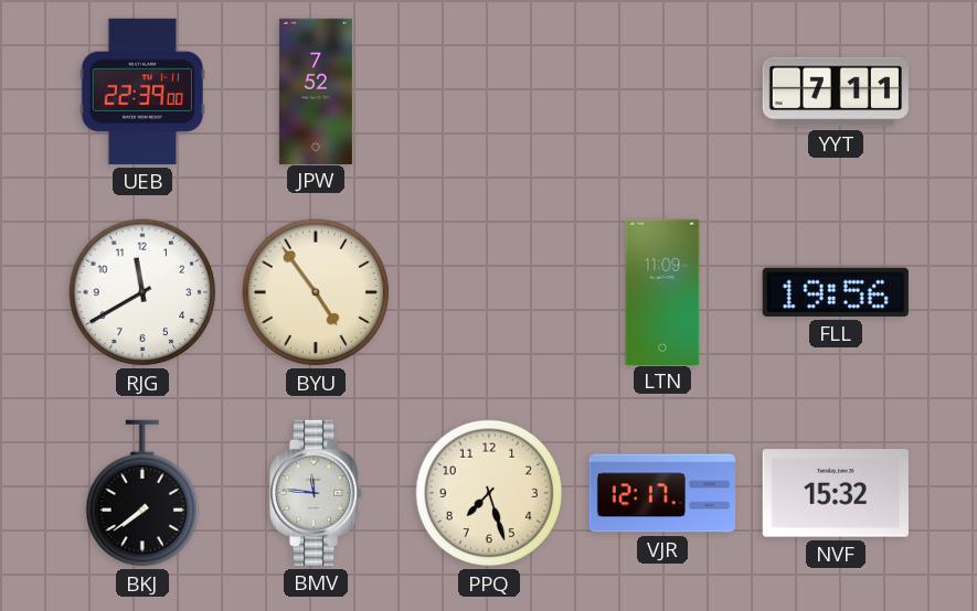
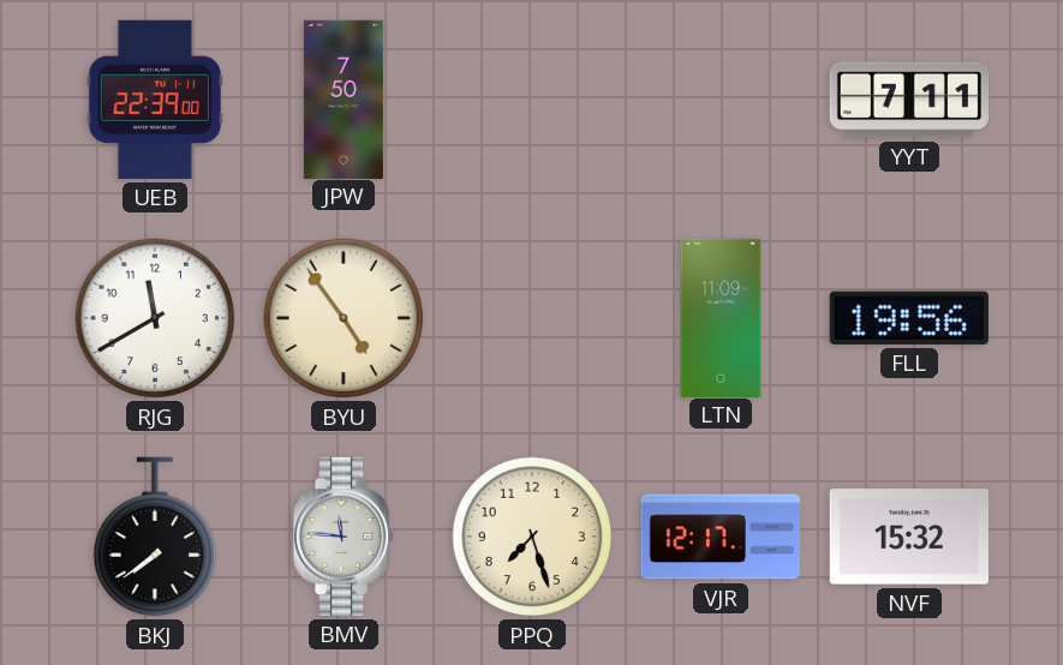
JPW: 7:52 -> 7:50 (344, 98)
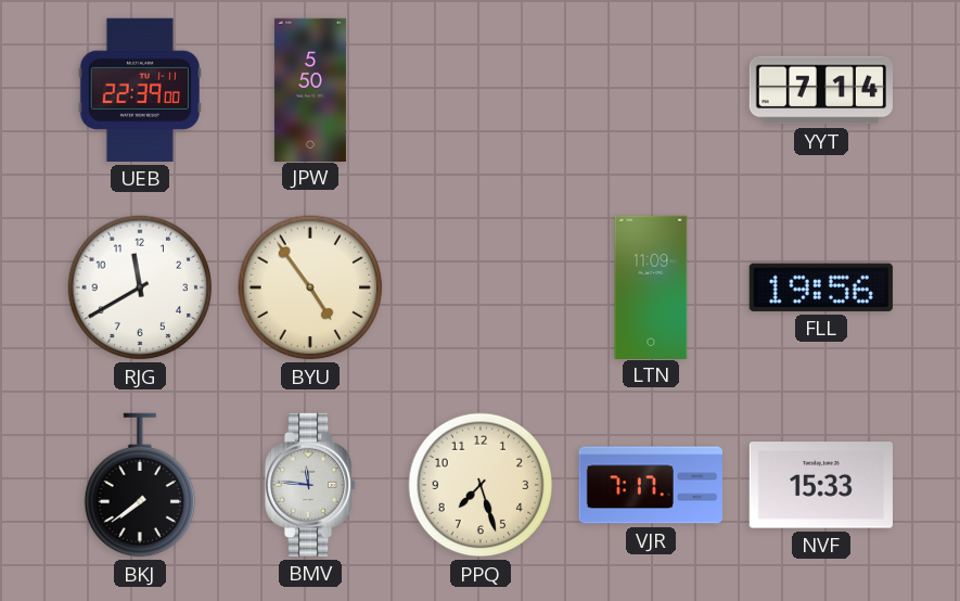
JPW: 7:50 -> 5:50 (310, 89)
YYT: 7:11 -> 7:14 (820, 90)
VJR: 12:17 -> 7:17 (650, 485)
NVF: 15:32 -> 15:33 (821, 485)
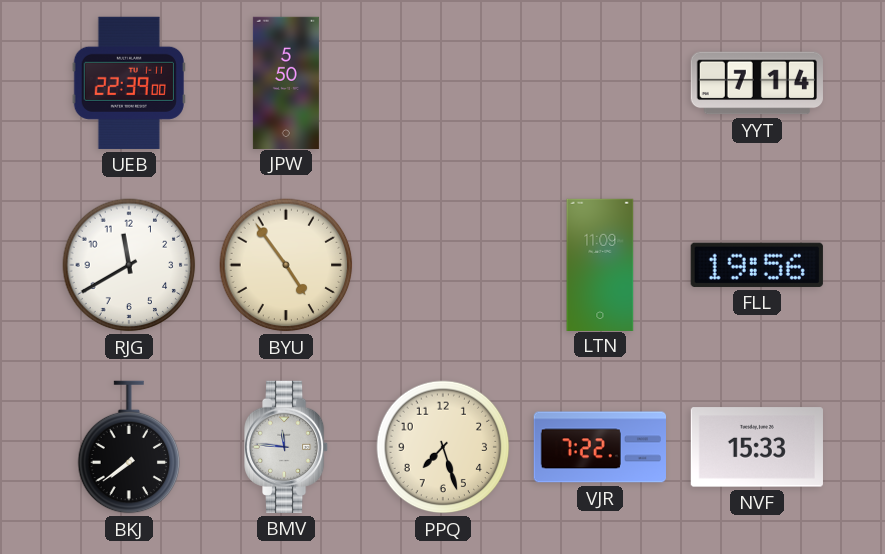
VJR: 7:17 -> 7:22 (599, 447)
